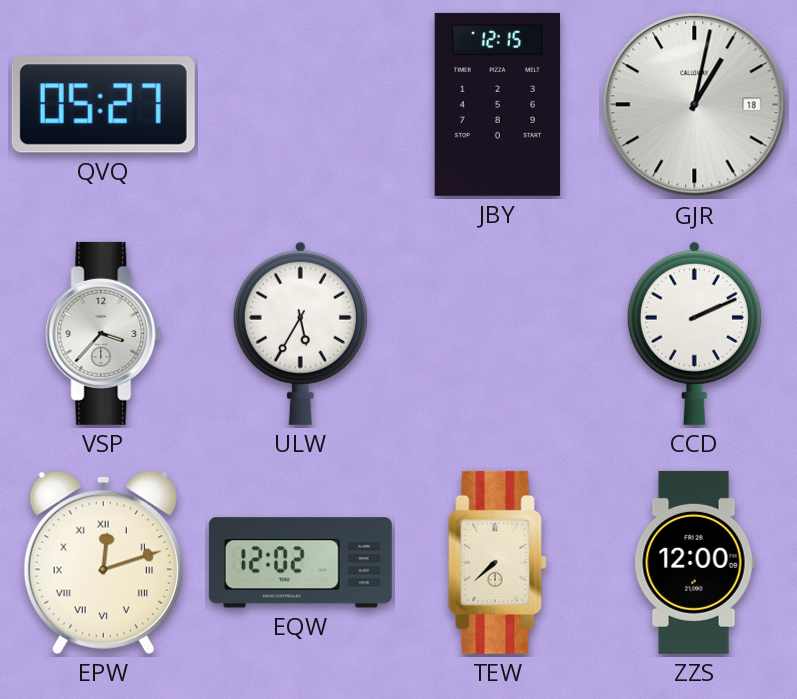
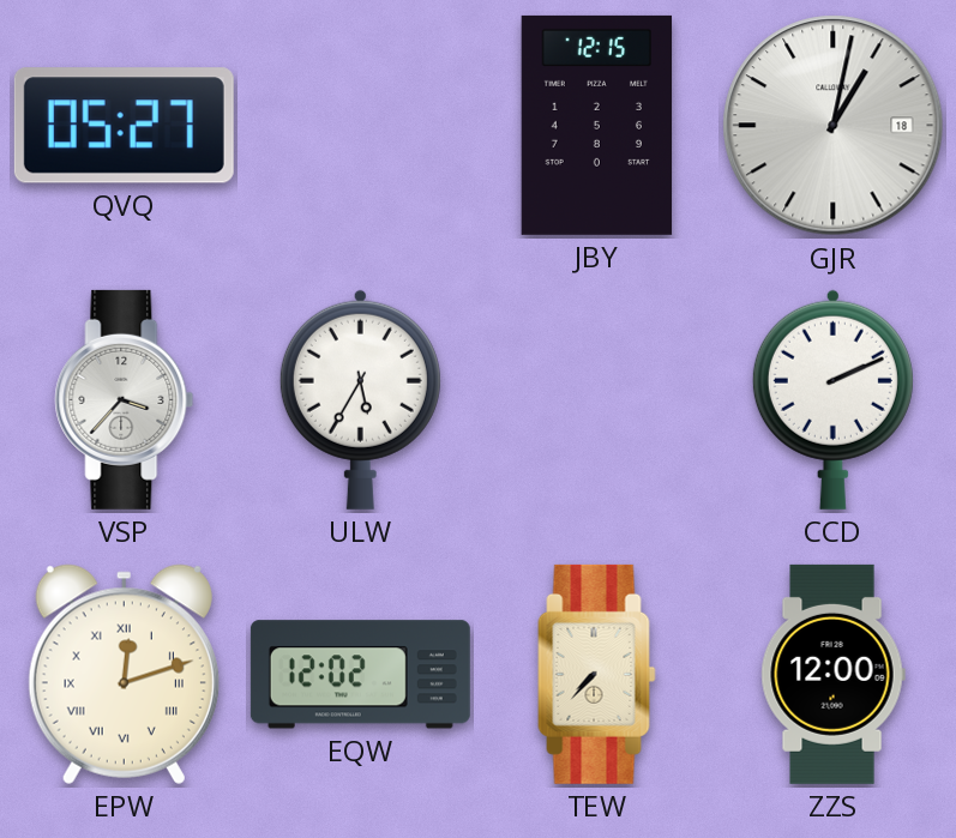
TEW: 7:38 -> 7:37 (597, 674)
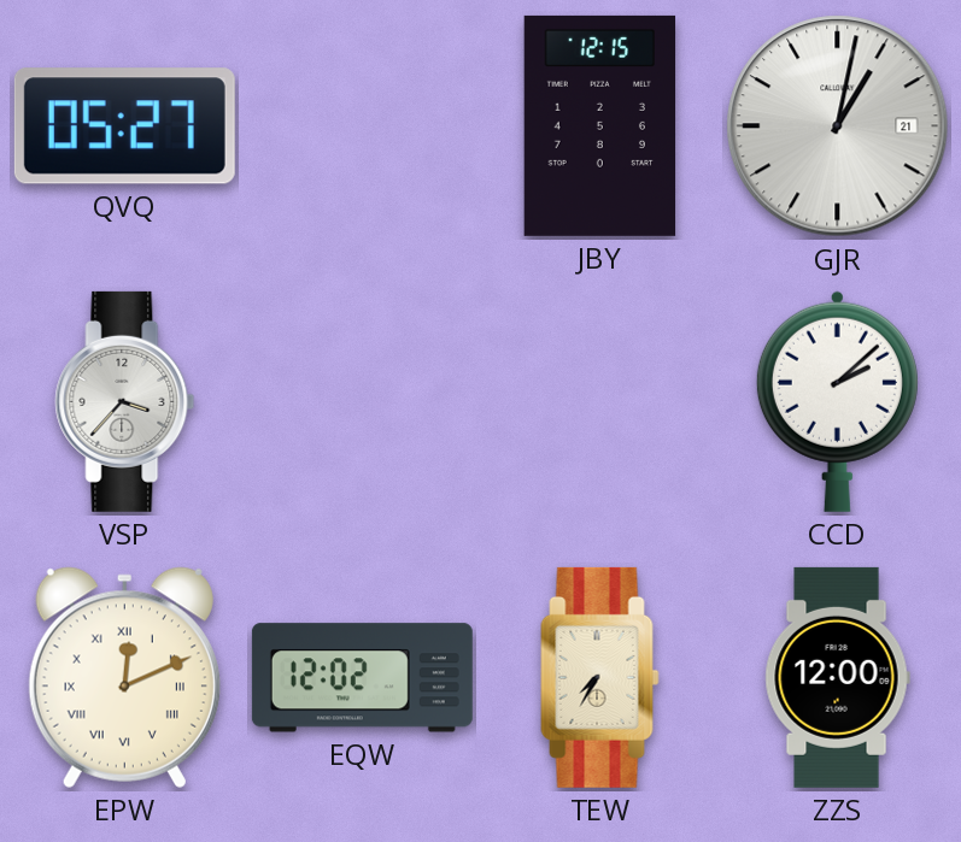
GJR date: 18 -> 21 (838, 126)
ULW: 5:35 -> none (360, 399)
CCD: 2:11 -> 2:08 (837, 401)
EPW: 12:12 -> 12:11 (124, 677)
TEW: 7:37 -> 7:35 (600, 677)
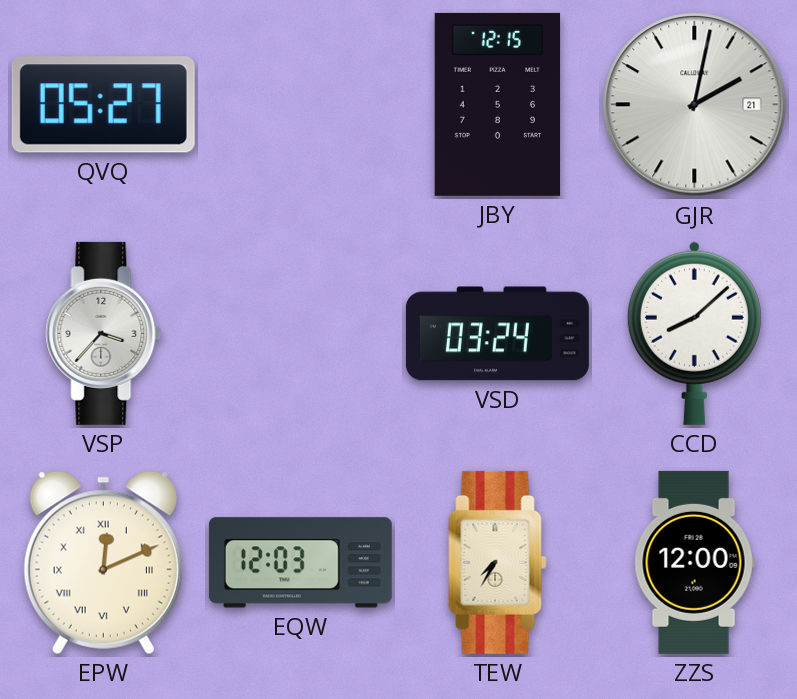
GJR: 1:02 -> 2:02 (695, 105)
VSD: none -> 03:24 (497, 334)
CCD: 2:08 -> 8:08 (694, 333)
EQW: 12:02 -> 12:03 (300, 563)
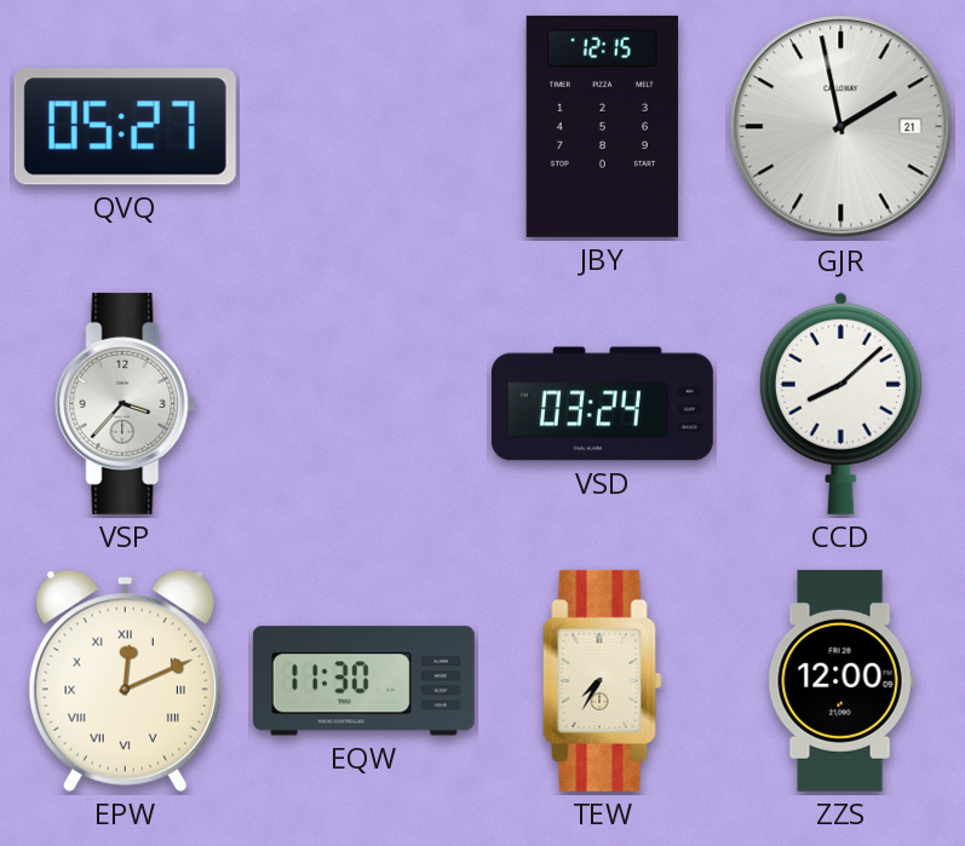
GJR: 2:02 -> 1:58 (841, 127)
EQW: 12:03 -> 11:30 (363, 681)
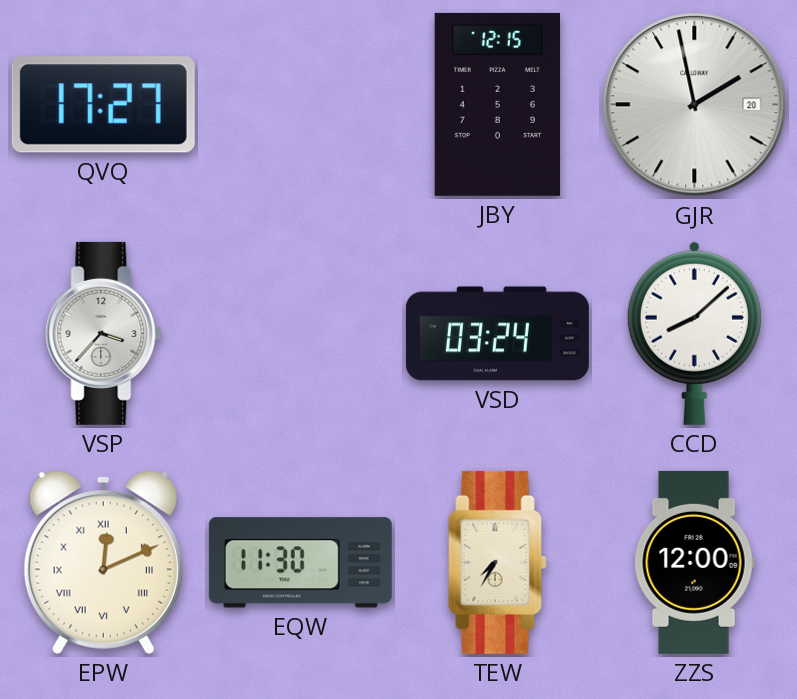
QVQ: 05:27 -> 17:27 (103, 105)
GJR date: 21 -> 20 (695, 105)
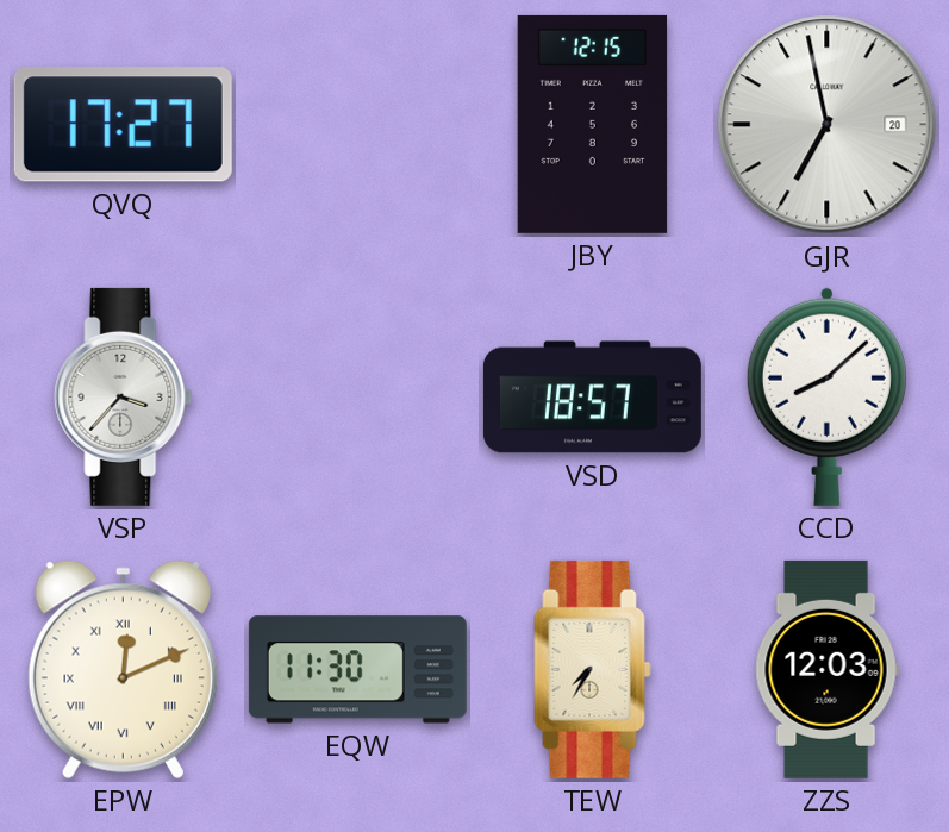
GJR: 1:58 -> 6:58 (828, 125)
VSD: 03:24 -> 18:57 (592, 398)
ZZS: 12:00 -> 12:03 (826, 669)
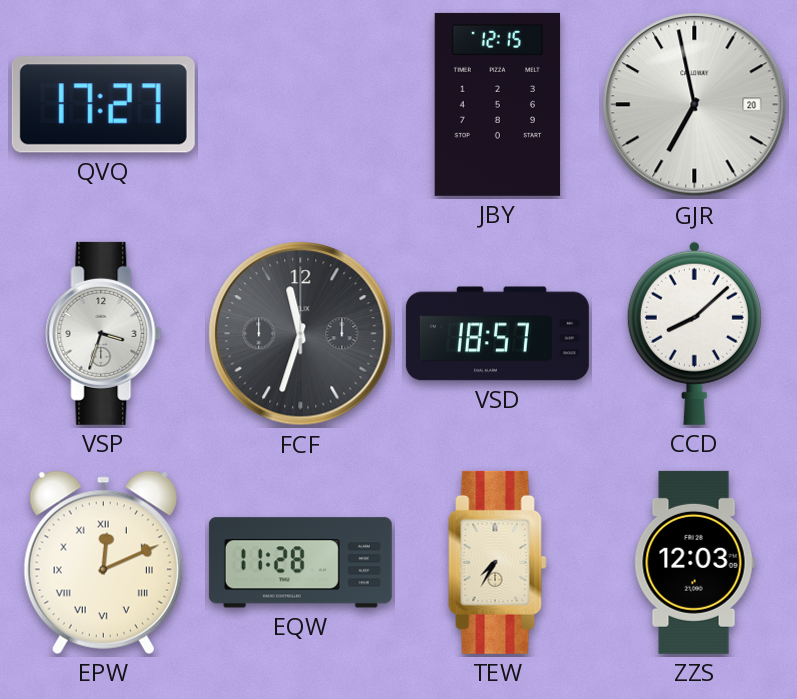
VSP: 3:37 -> 3:33 (104, 333)
FCF: none -> 11:33 (301, 334)
EQW: 11:30 -> 11:28 (300, 563)
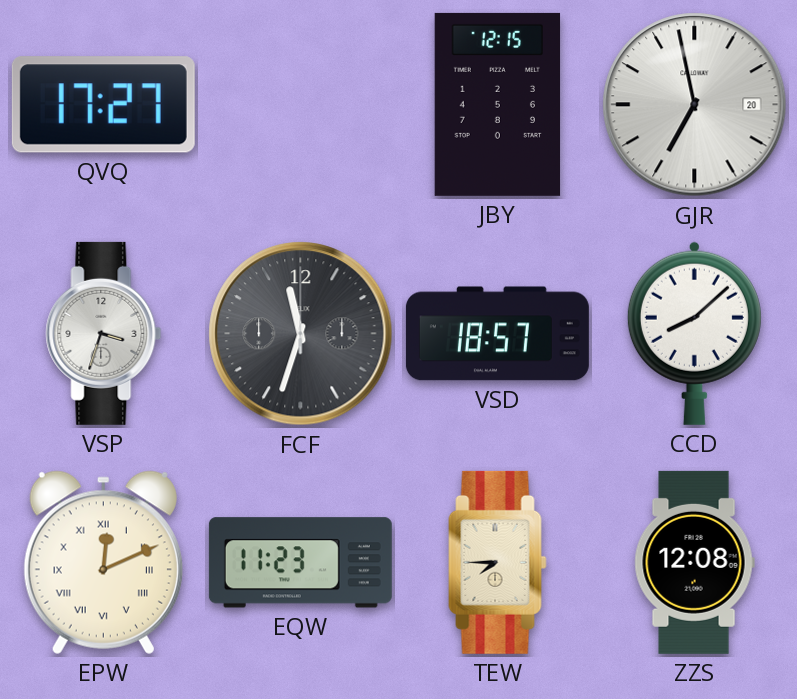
EQW: 11:28 -> 11:23 (300, 563)
TEW: 7:35 -> 7:45 (498, 562)
ZZS: 12:03 -> 12:08 (694, 562)
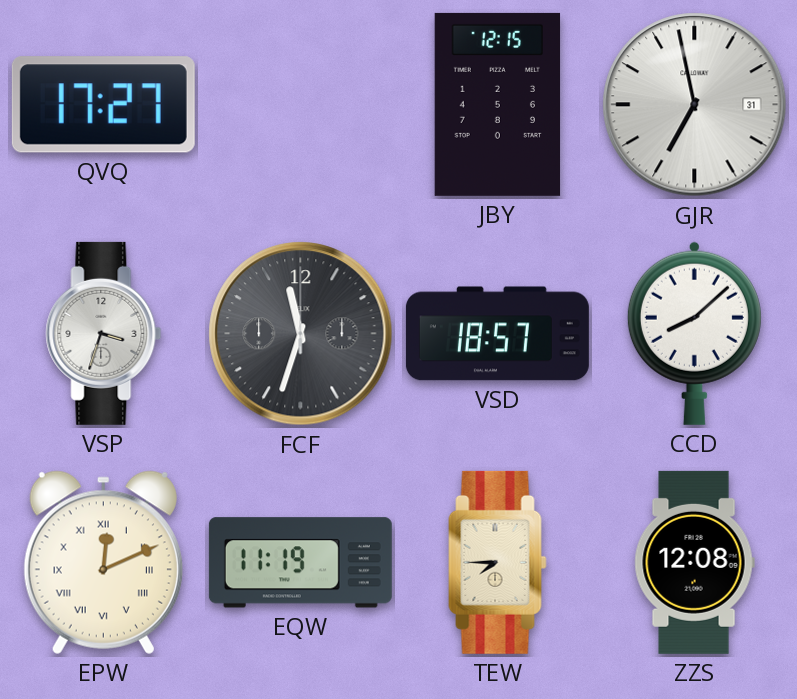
GJR date: 20 -> 31 (695, 105)
EQW: 11:23 -> 11:19 (300, 563)
